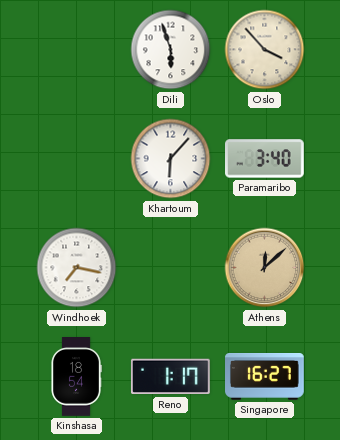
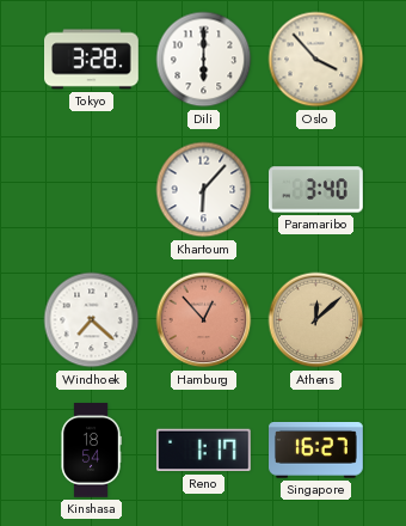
Tokyo: none -> 3:28 (92, 60)
Dili: 5:57 -> 6:00 (204, 60)
Windhoek: 7:17 -> 7:22 (92, 320)
Hamburg: none -> 12:53 (204, 320)
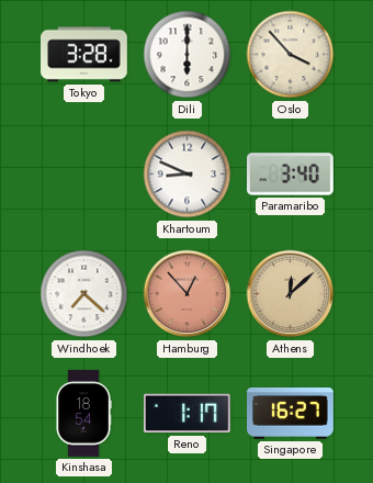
Khartoum: 6:07 -> 8:49 (188, 175)
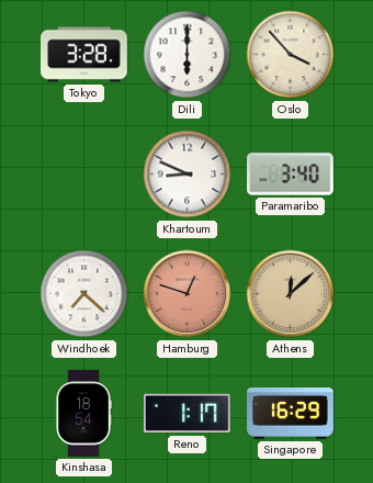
Hamburg: 12:53 -> 12:48 (188, 294)
Singapore: 16:27 -> 16:29 (291, 414)
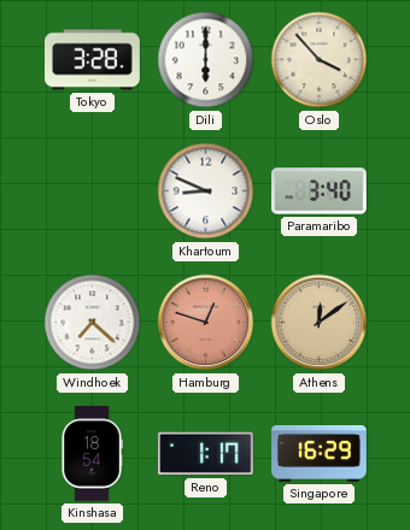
Athens: 12:08 -> 12:09 (320, 323)
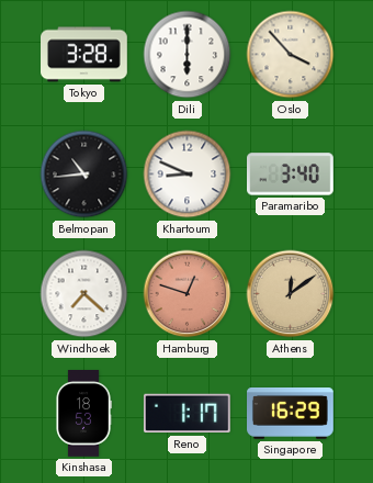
Belmopan: none -> 10:44 (84, 175)
Kinshasa: 18:54 -> 18:53 (83, 414)
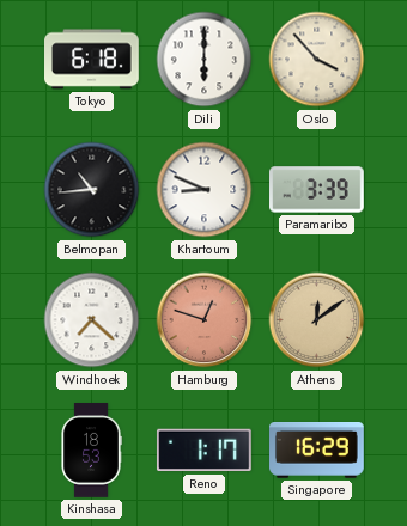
Tokyo: 3:28 -> 6:18 (92, 60)
Paramaribo: 3:40 -> 3:39 (317, 190)
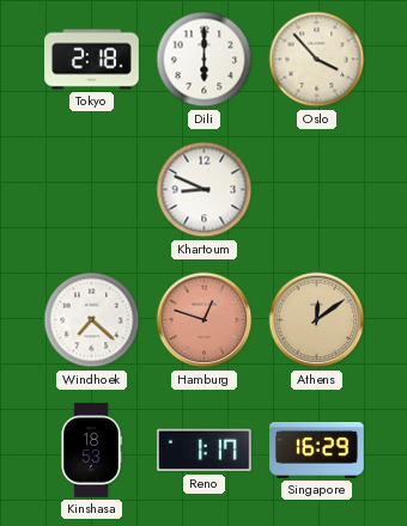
Tokyo: 6:18 -> 2:18 (92, 60)
Belmopan: 10:44 -> none (92, 190)
Paramaribo: 3:39 -> none (317, 190)
